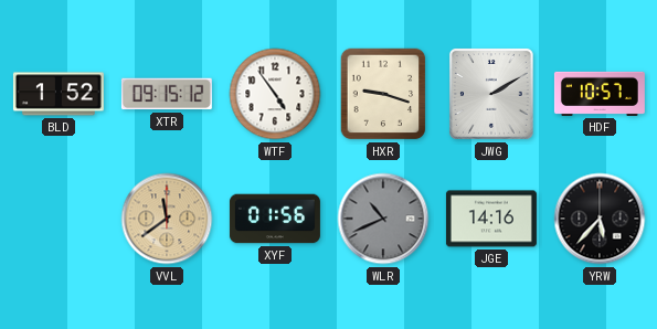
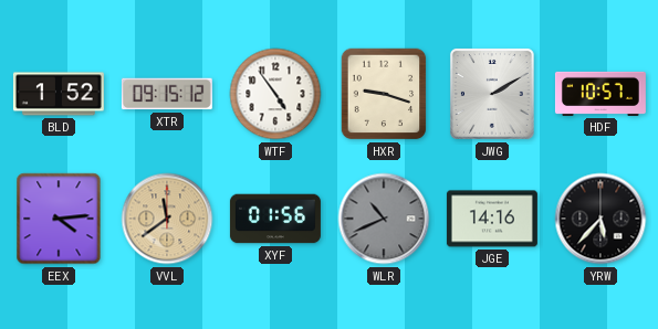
EEX: none -> 4:14 (59, 219)
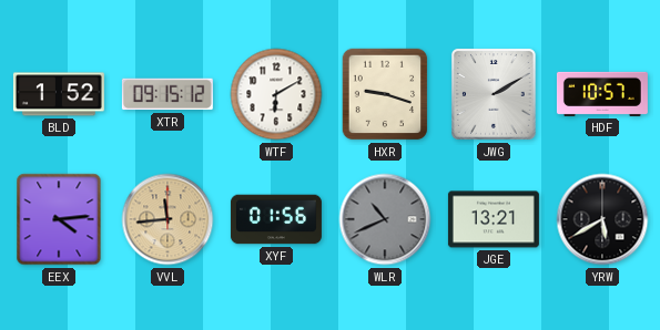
WTF: 4:54 -> 6:10 (276, 94)
VVL: 11:39 -> 11:44 (167, 219)
JGE: 14:16 -> 13:21 (494, 219)
YRW: 5:37 -> 5:40 (602, 219)
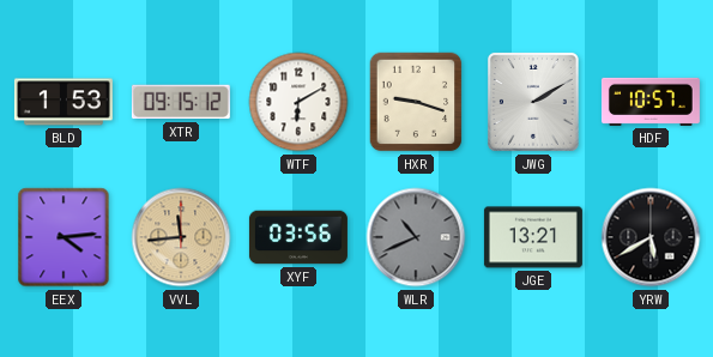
BLD: 1:52 -> 1:53 (64, 102)
XYF: 01:56 -> 03:56 (298, 237)
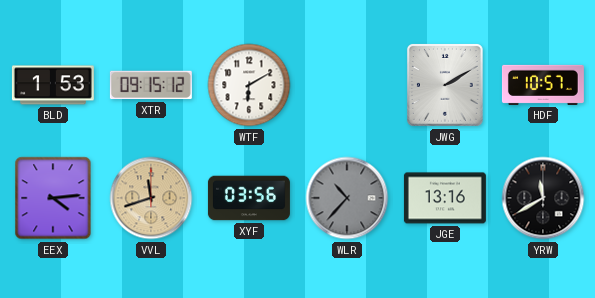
HXR: 9:18 -> none (416, 102)
VVL: 11:44 -> 11:42 (151, 198)
WLR: 10:41 -> 10:37 (347, 198)
JGE: 13:21 -> 13:16 (445, 198)
YRW: 5:40 -> 11:40 (543, 198)
